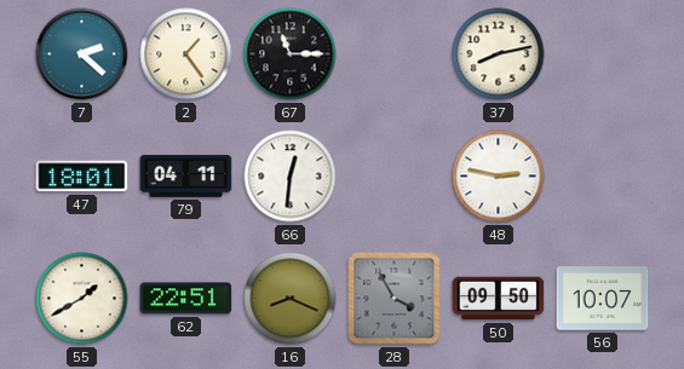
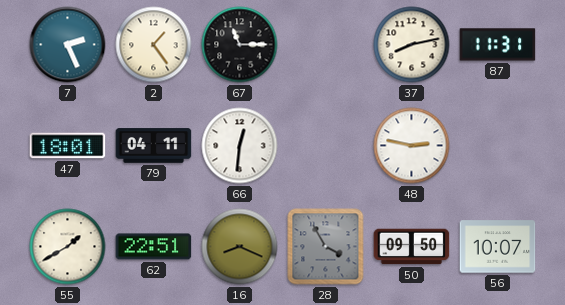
7: 2:22 -> 2:26 (68, 45)
87: none -> 11:31 (498, 45)
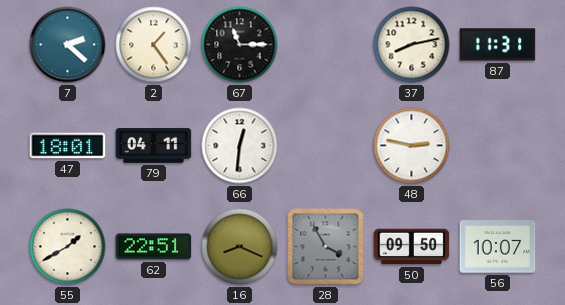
7: 2:26 -> 2:22 (68, 45)
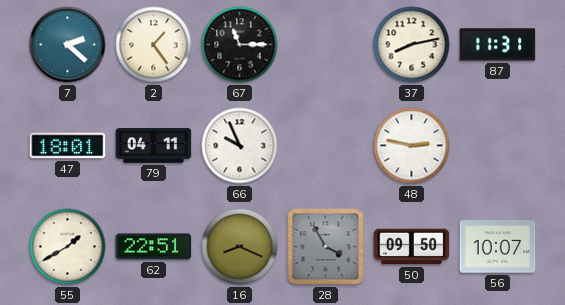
66: 12:31 -> 9:56 (240, 146)
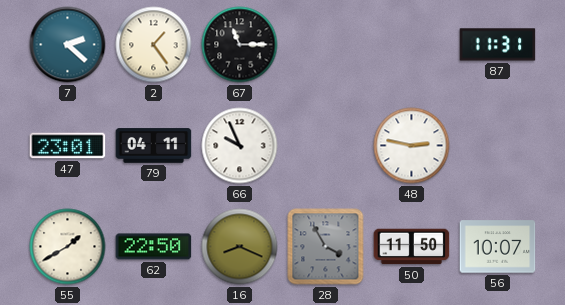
37: 8:13 -> none (412, 45)
47: 18:01 -> 23:01 (68, 146)
62: 22:51 -> 22:50 (154, 247)
50: 09:50 -> 11:50 (412, 247)
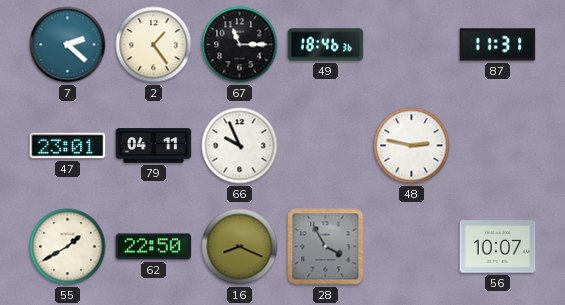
49: none -> 18:46 (326, 45)
50: 11:50 -> none (412, 247)
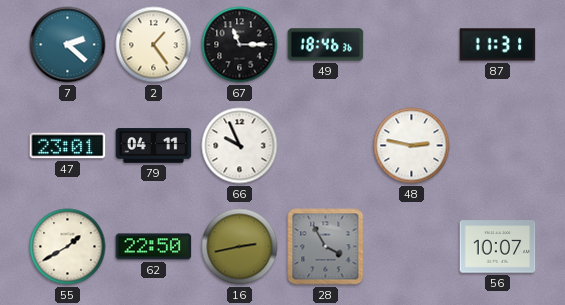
16: 8:19 -> 2:43 (240, 247)
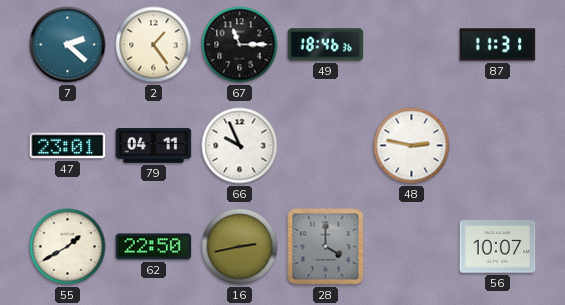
28: 3:55 -> 4:00 (326, 247)
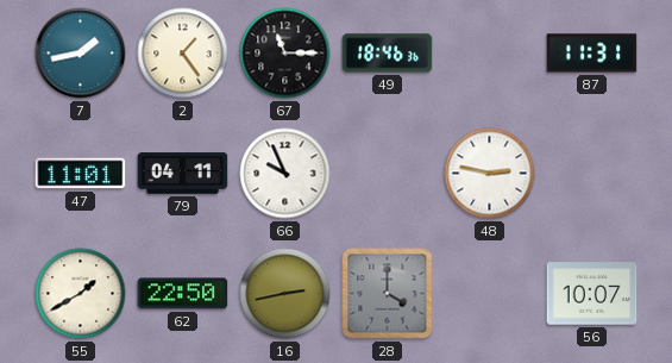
7: 2:22 -> 1:43 (81, 54)
47: 23:01 -> 11:01 (81, 174)
